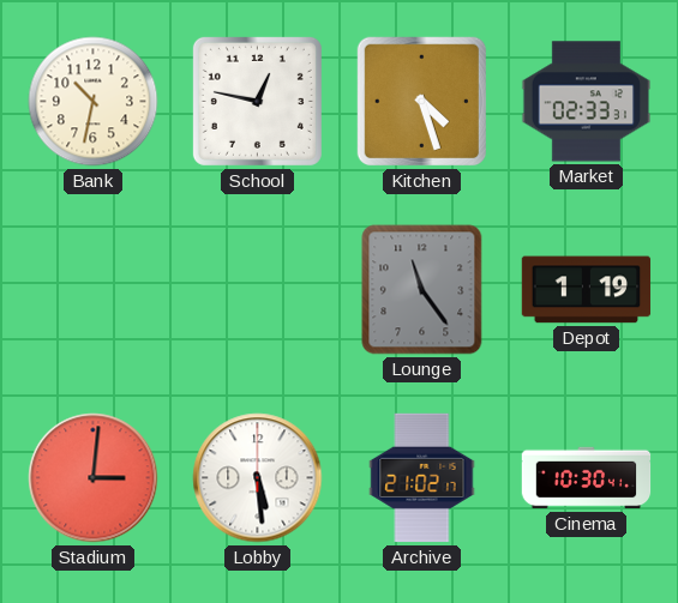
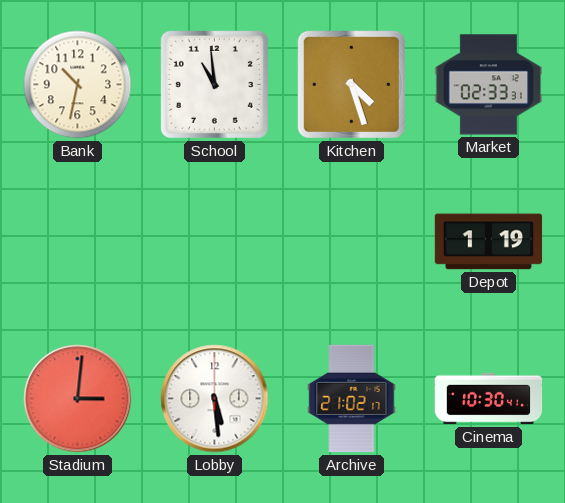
School: 12:47 -> 10:59 (214, 84)
Lounge: 11:24 -> none (422, 290)
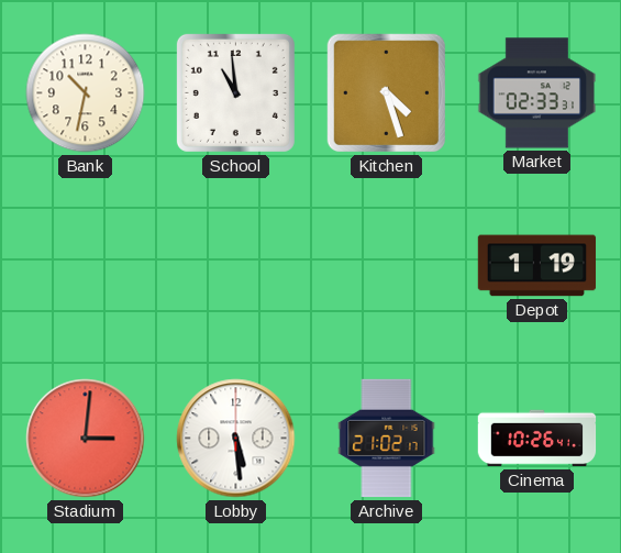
Cinema: 10:30 -> 10:26 (537, 439)
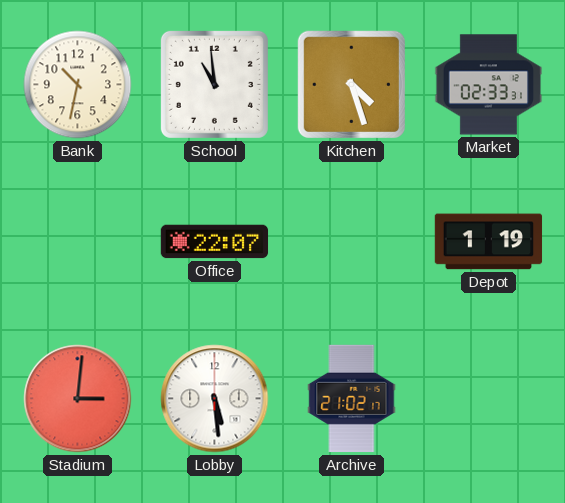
Office: none -> 22:07 (215, 242)
Cinema: 10:26 -> none (537, 439)
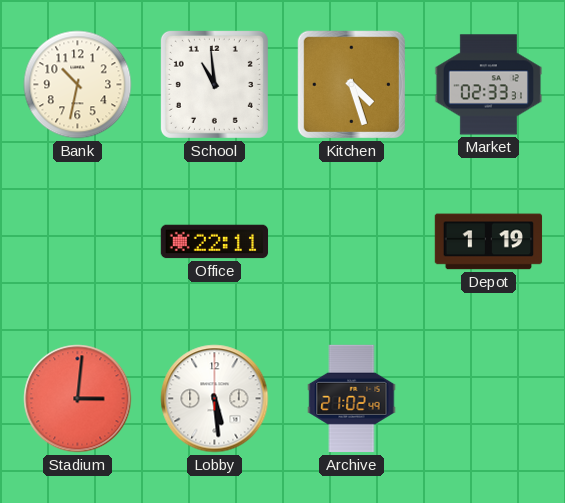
Office: 22:07 -> 22:11 (215, 242)
Archive: 21:02:17 -> 21:02:49 (352, 399)
